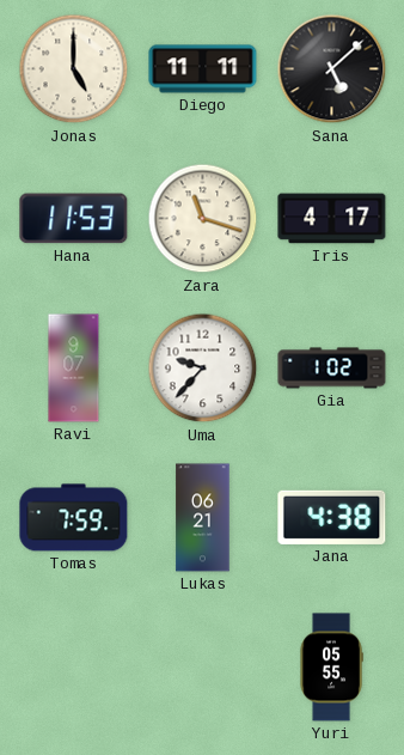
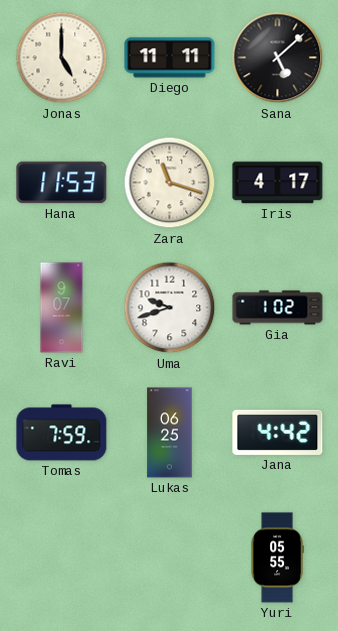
Uma: 9:37 -> 9:42 (170, 308)
Lukas: 06:21 -> 06:25 (170, 433)
Jana: 4:38 -> 4:42 (278, 432)
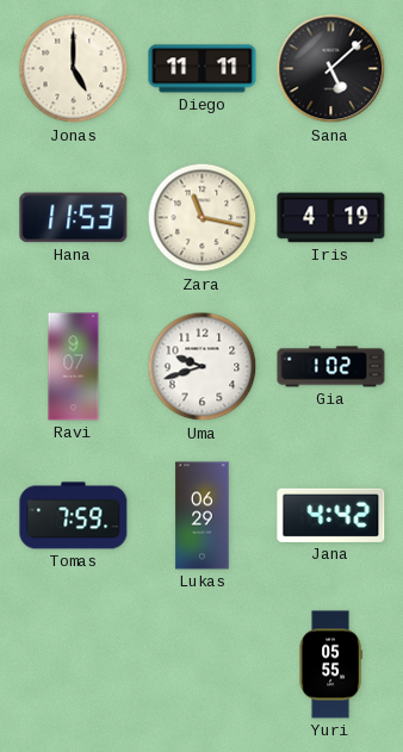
Zara: 11:18 -> 11:17 (203, 218)
Iris: 4:17 -> 4:19 (331, 218)
Lukas: 06:25 -> 06:29 (203, 516)
